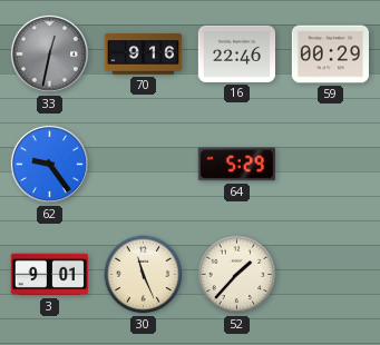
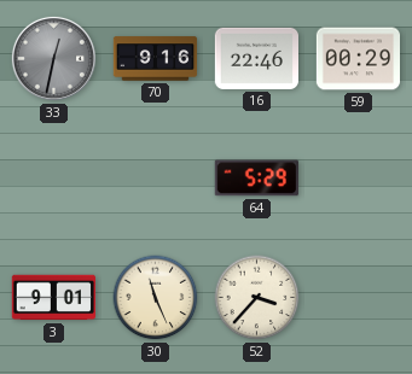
62: 9:24 -> none (49, 164)
52: 1:37 -> 3:37 (257, 298)
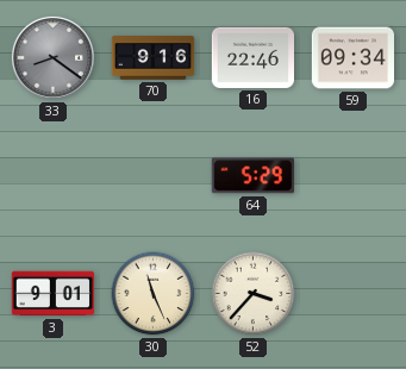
33: 12:32 -> 8:21 (52, 57)
59: 00:29 -> 09:34 (352, 58)
